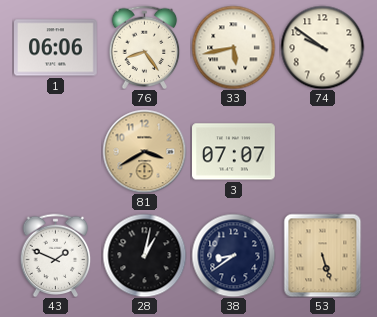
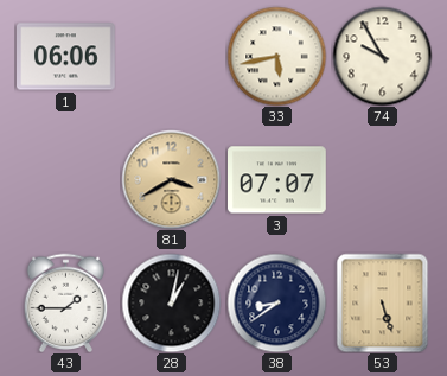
76: 8:24 -> none (145, 47)
74: 9:51 -> 9:55 (382, 56)
43: 1:49 -> 1:45 (66, 302)
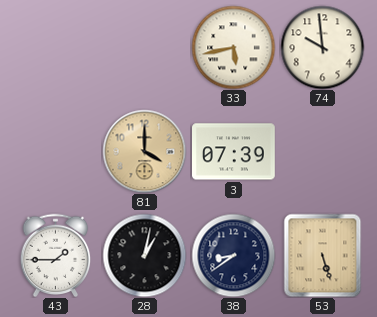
1: 06:06 -> none (66, 57)
74: 9:55 -> 9:59 (322, 47)
81: 3:40 -> 4:00 (144, 151)
3: 07:07 -> 07:39 (234, 152)
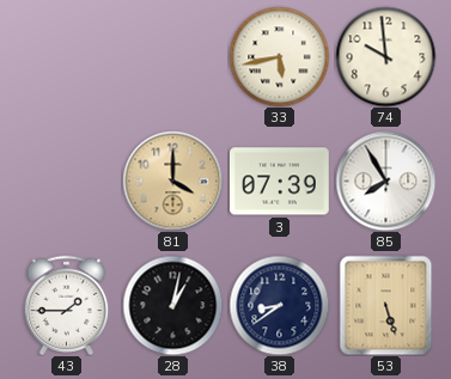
85: none -> 7:55 (385, 181)
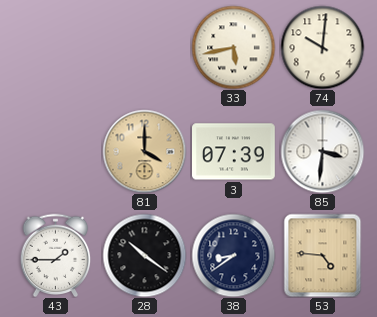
74: 9:59 -> 10:01 (322, 47)
85: 7:55 -> 3:31 (322, 151)
28: 1:02 -> 10:21 (144, 255)
53: 5:27 -> 4:46 (323, 255)
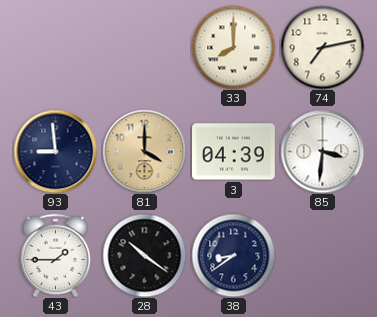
33: 5:43 -> 8:00 (233, 47)
74: 10:01 -> 7:13 (322, 47)
93: none -> 8:59 (55, 151)
3: 07:39 -> 04:39 (234, 152)
53: 4:46 -> none (323, 255)
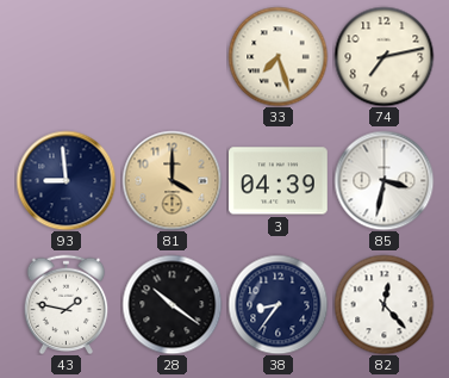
33: 8:00 -> 7:27 (277, 56)
85: 3:31 -> 3:32 (383, 180)
43: 1:45 -> 1:47 (67, 304)
38: 8:39 -> 8:36 (277, 304)
82: none -> 12:23 (383, 304)
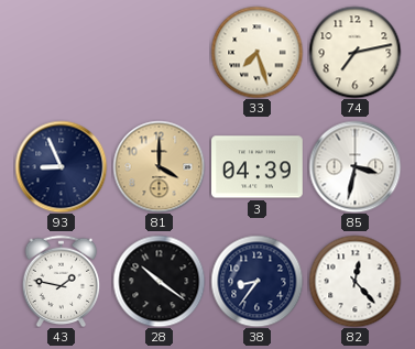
93: 8:59 -> 8:56 (61, 166)
